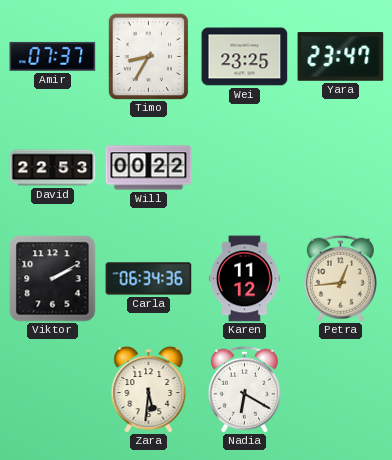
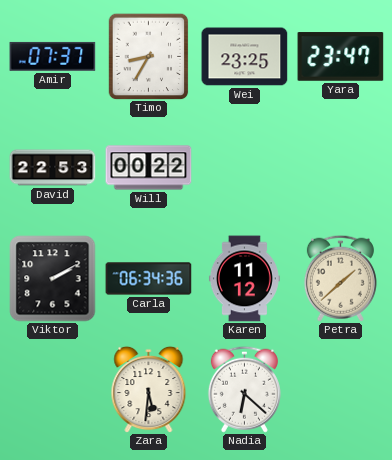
Petra: 12:44 -> 1:38 (340, 278)
Nadia: 6:20 -> 6:22 (244, 389)
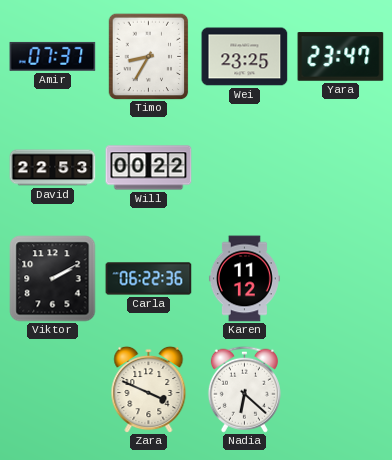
Carla: 06:34 -> 06:22 (149, 279)
Petra: 1:38 -> none (340, 278)
Zara: 5:31 -> 3:49 (149, 389)
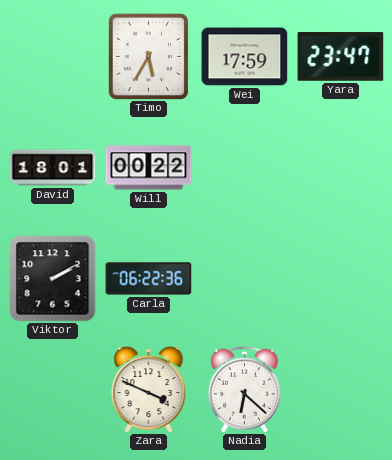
Amir: 07:37 -> none (53, 56)
Timo: 8:35 -> 5:35 (149, 56)
Wei: 23:25 -> 17:59 (245, 57)
David: 22:53 -> 18:01 (53, 168)
Karen: 11:12 -> none (244, 279)
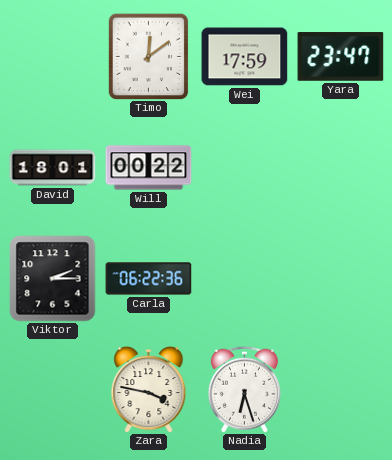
Timo: 5:35 -> 12:09 (149, 56)
Viktor: 2:10 -> 2:15 (53, 279)
Zara: 3:49 -> 3:47 (149, 389)
Nadia: 6:22 -> 6:27 (244, 389)
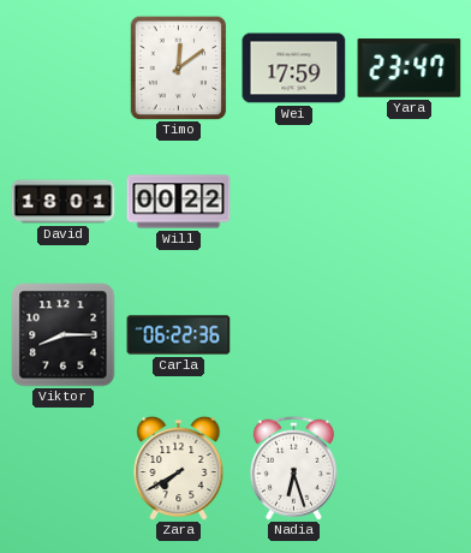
Viktor: 2:15 -> 8:15 (64, 335)
Zara: 3:47 -> 7:40 (179, 468)
